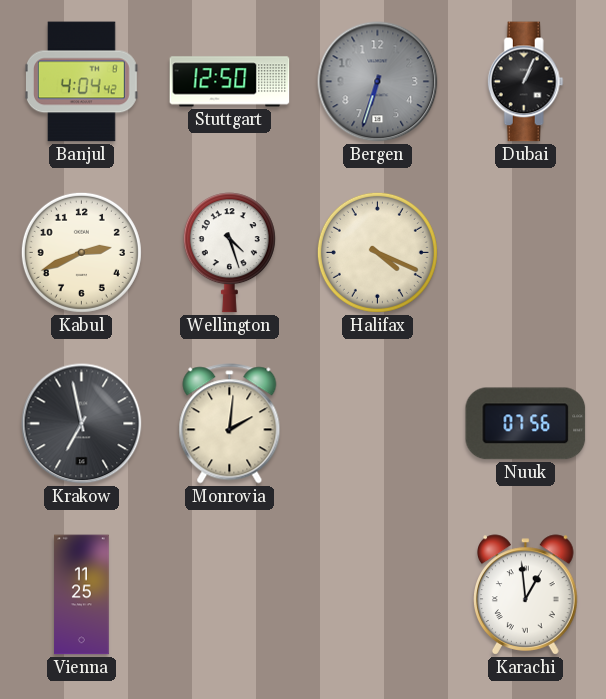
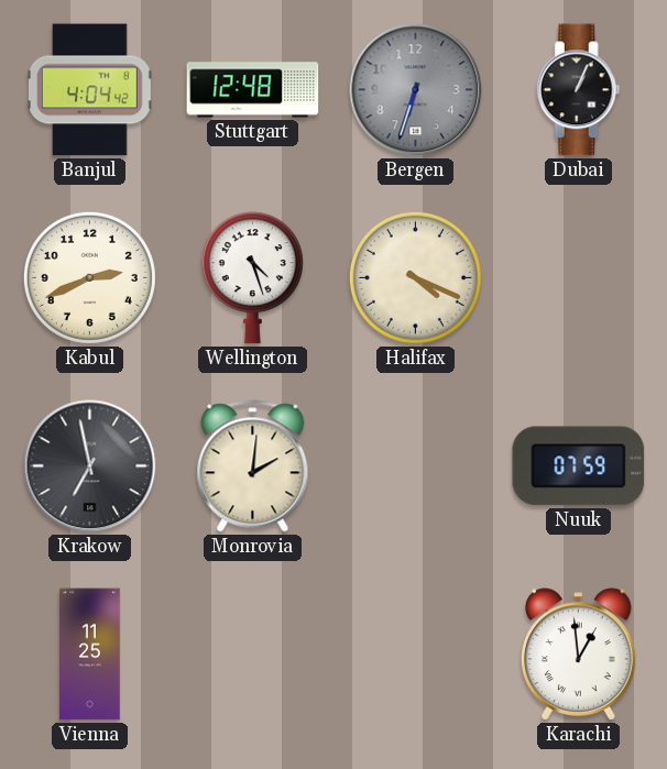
Stuttgart: 12:50 -> 12:48 (253, 90)
Nuuk: 07:56 -> 07:59 (579, 466)
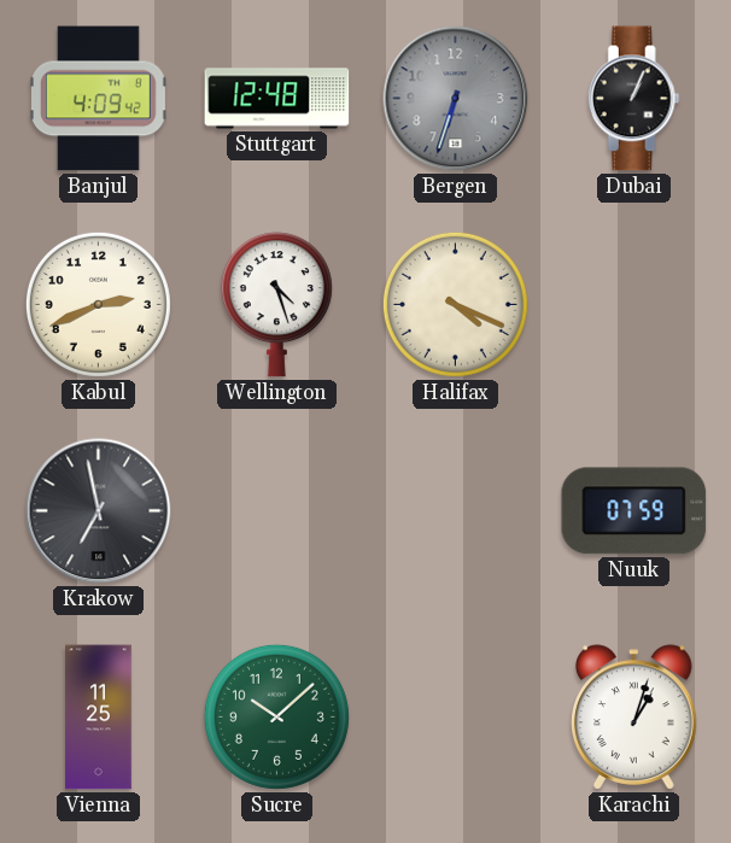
Banjul: 4:04 -> 4:09 (98, 99)
Monrovia: 2:01 -> none (253, 466)
Sucre: none -> 10:08 (276, 716)
Karachi: 12:59 -> 1:03 (634, 718)
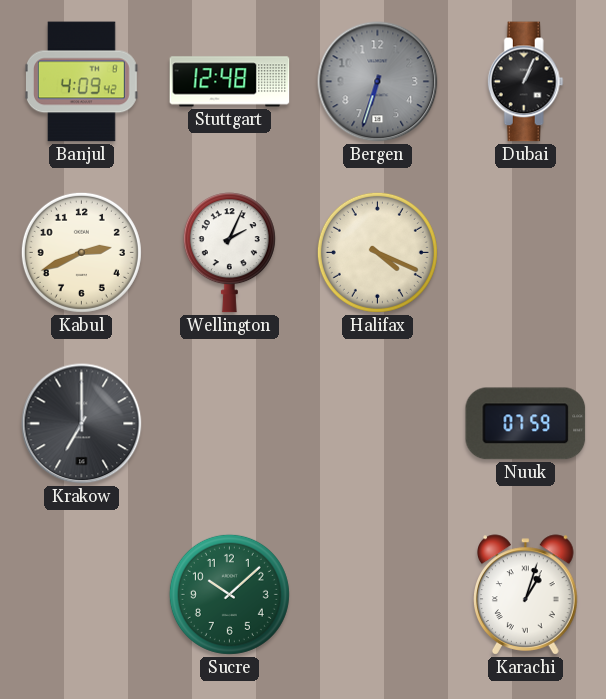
Wellington: 4:27 -> 2:04 (229, 253)
Krakow: 6:58 -> 7:00 (82, 424)
Vienna: 11:25 -> none (99, 718)
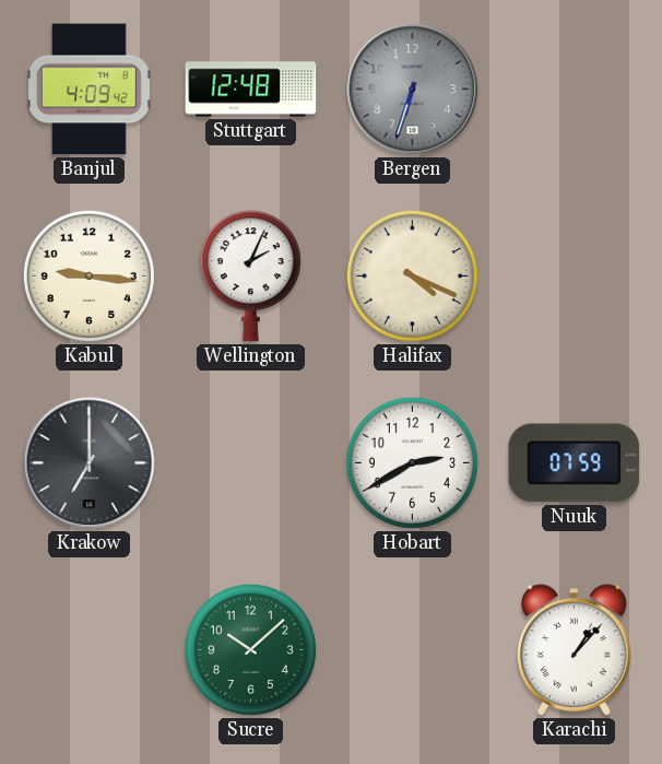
Dubai: 1:04 -> none (525, 82)
Kabul: 2:41 -> 9:16 (88, 275)
Hobart: none -> 2:40 (412, 462)
Karachi: 1:03 -> 1:07 (575, 650)
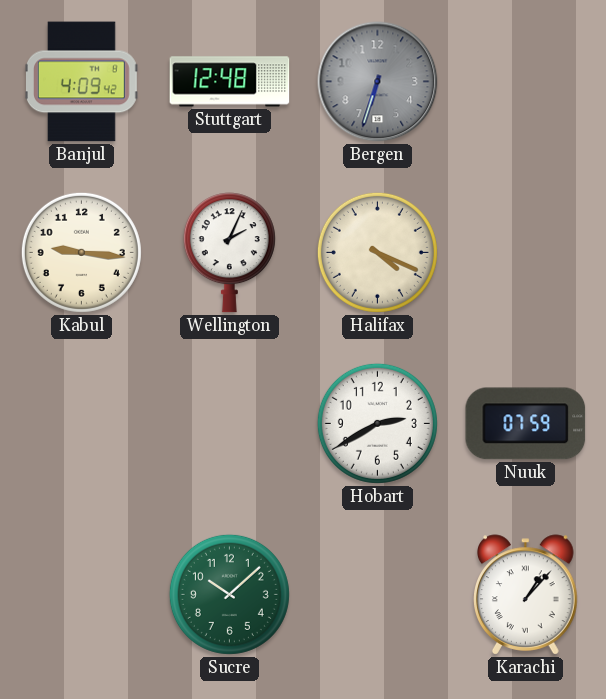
Krakow: 7:00 -> none (90, 463)
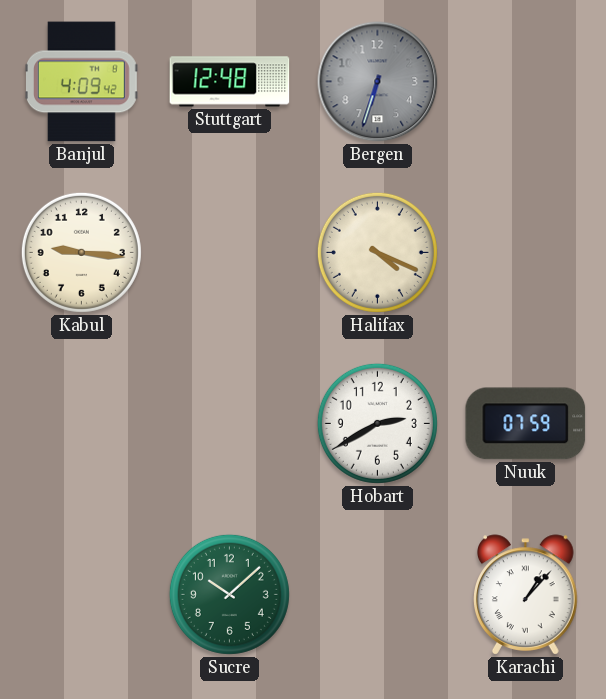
Wellington: 2:04 -> none (229, 253)
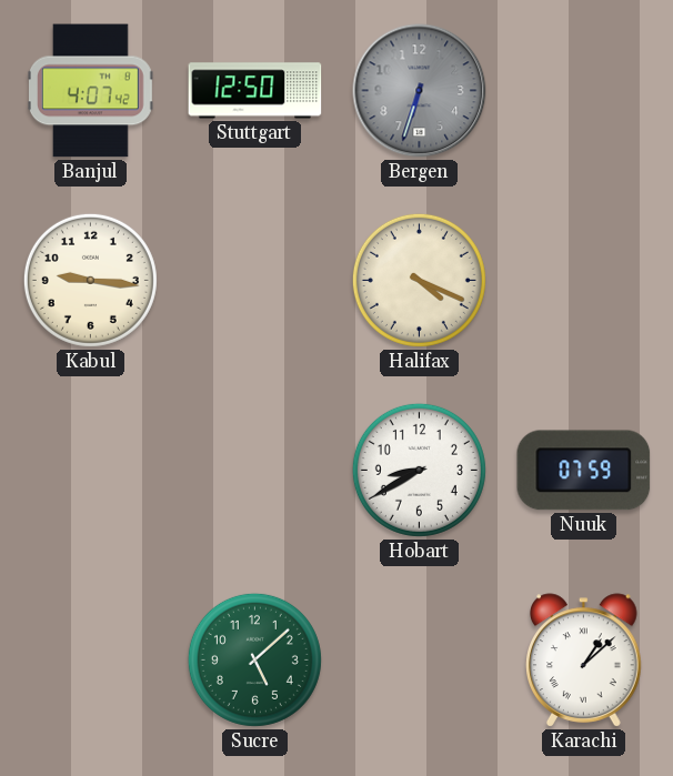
Banjul: 4:09 -> 4:07 (90, 91)
Stuttgart: 12:48 -> 12:50 (255, 91)
Hobart: 2:40 -> 8:40 (419, 470)
Sucre: 10:08 -> 5:08 (254, 659)
Karachi: 1:07 -> 1:08 (584, 661)
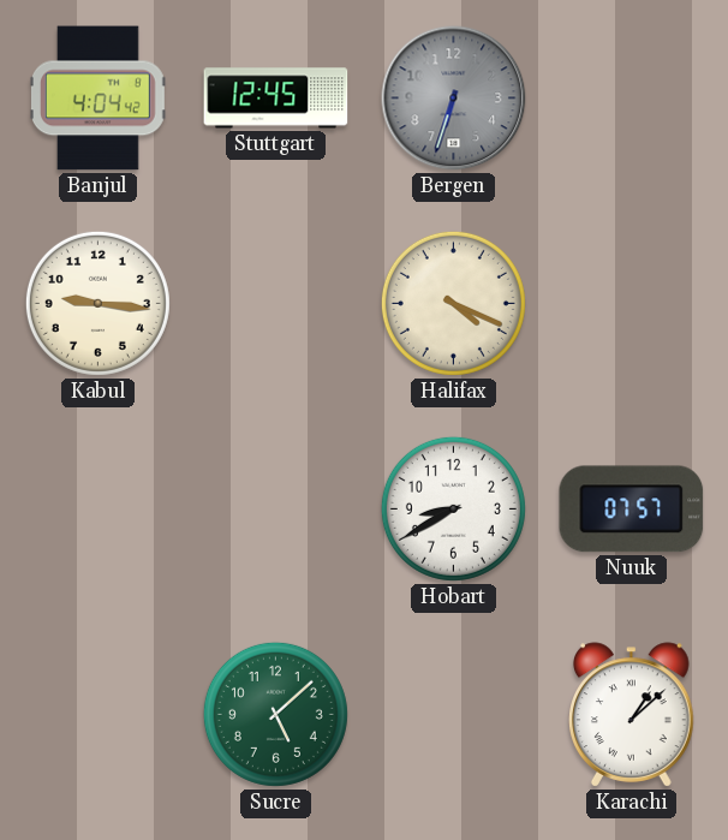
Banjul: 4:07 -> 4:04 (97, 99)
Stuttgart: 12:50 -> 12:45 (276, 99)
Nuuk: 07:59 -> 07:57 (632, 510)
